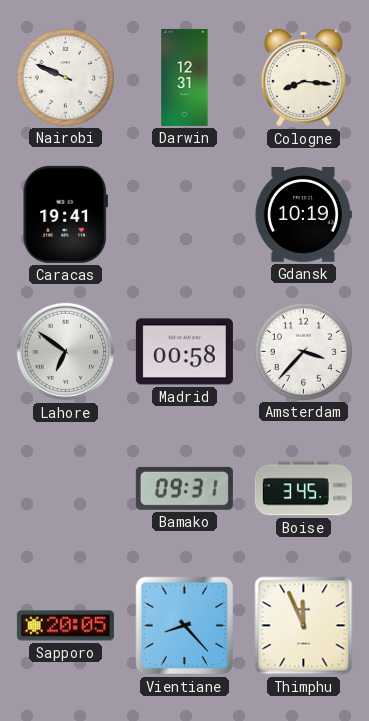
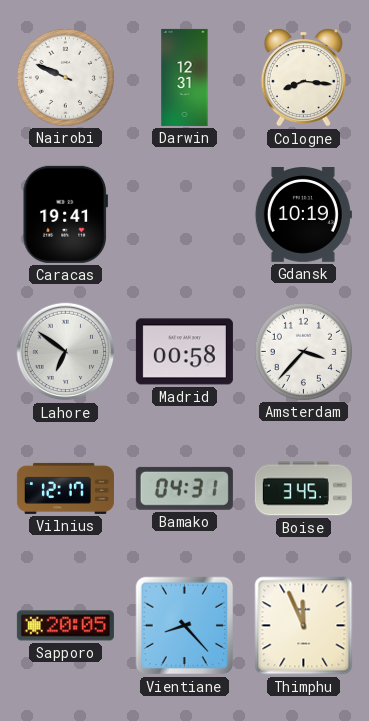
Vilnius: none -> 12:17 (65, 488)
Bamako: 09:31 -> 04:31 (184, 488)
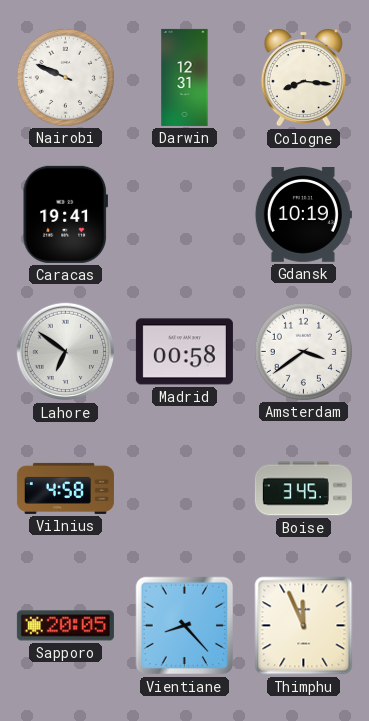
Amsterdam: 3:37 -> 3:39 (303, 351)
Vilnius: 12:17 -> 4:58 (65, 488)
Bamako: 04:31 -> none (184, 488)
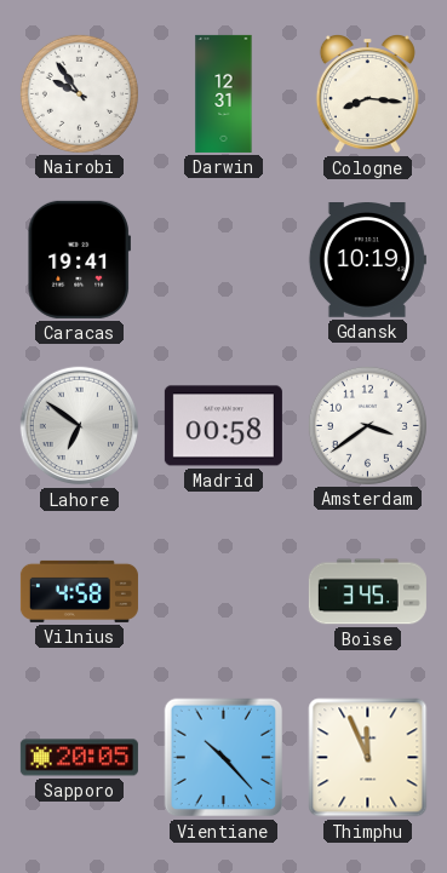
Nairobi: 9:49 -> 9:54 (79, 93)
Vientiane: 8:23 -> 10:23 (224, 758)
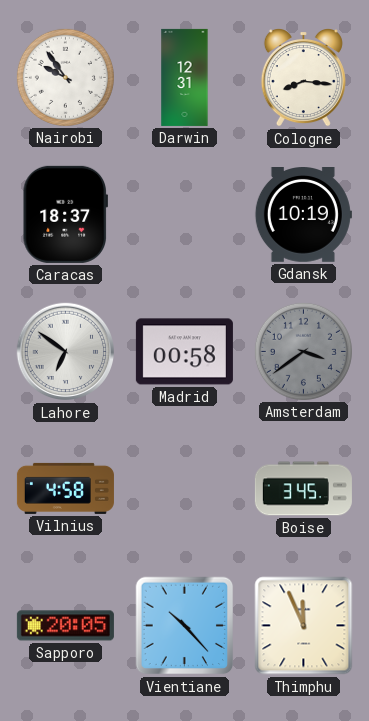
Caracas: 19:41 -> 18:37 (65, 214)
Amsterdam dial: white -> grey (303, 351)
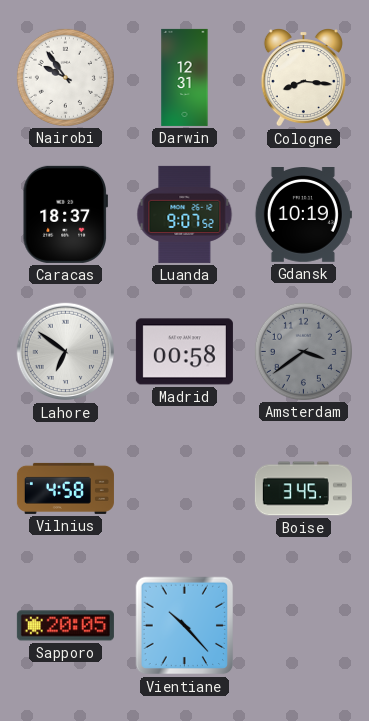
Luanda: none -> 9:07 (185, 214)
Thimphu: 11:56 -> none (304, 626)
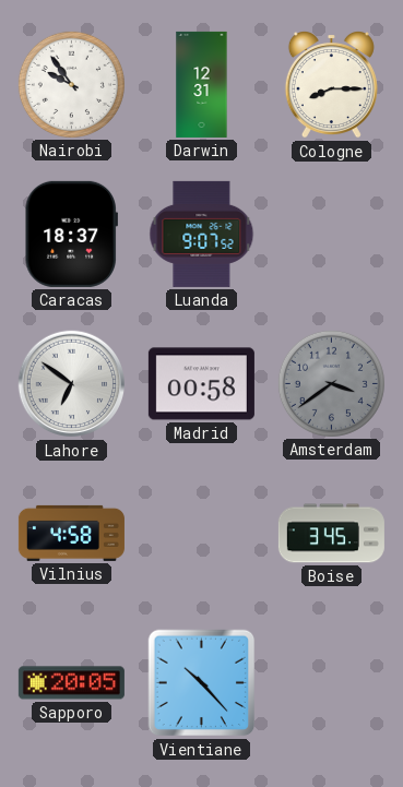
Cologne: 8:16 -> 8:15 (331, 85)
Gdansk: 10:19 -> none (303, 215)
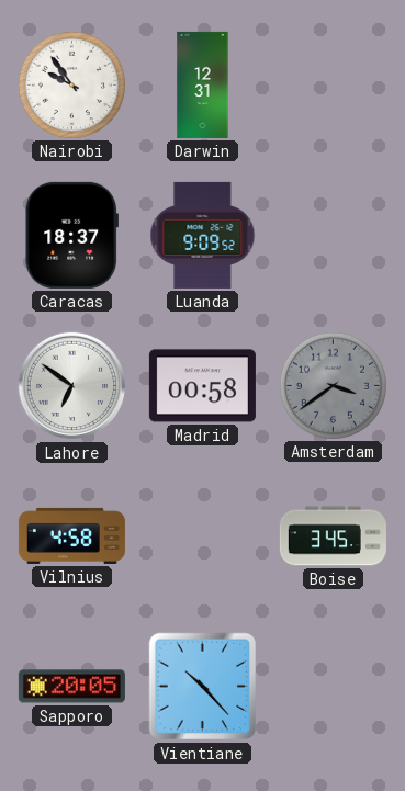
Cologne: 8:15 -> none (331, 85)
Luanda: 9:07 -> 9:09 (203, 235)
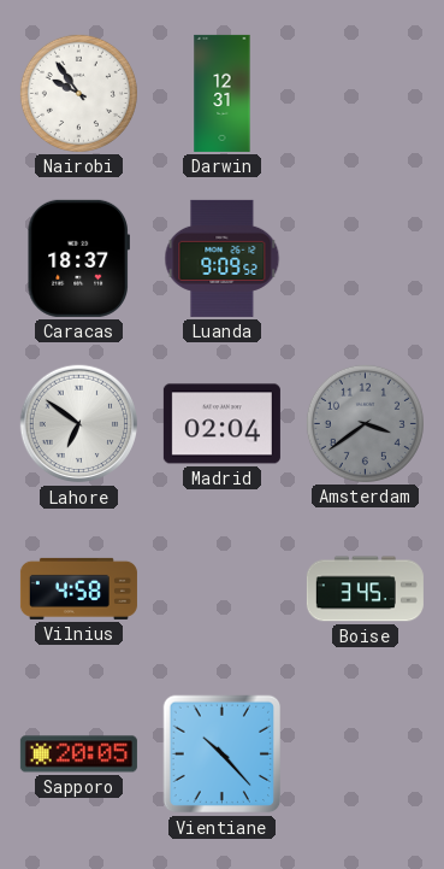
Madrid: 00:58 -> 02:04 (221, 424)
